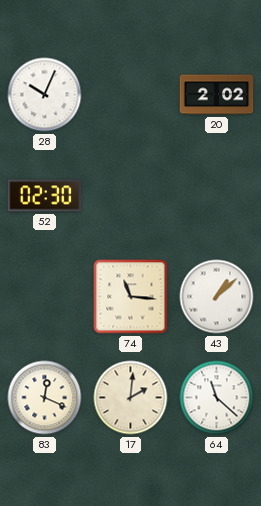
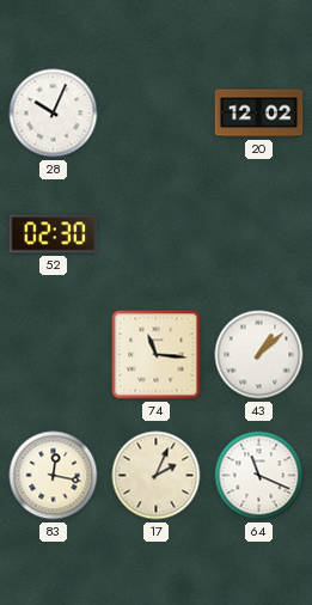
20: 2:02 -> 12:02 (259, 114)
83: 12:19 -> 12:17 (54, 476)
17: 2:01 -> 2:04 (157, 476)
64: 11:22 -> 11:19 (259, 476)
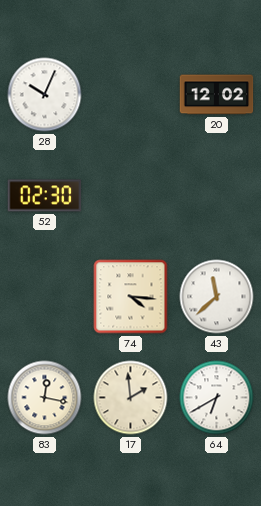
74: 11:16 -> 4:16 (131, 297)
43: 1:08 -> 11:38 (217, 297)
17: 2:04 -> 1:59 (131, 398)
64: 11:19 -> 6:40 (217, 398)
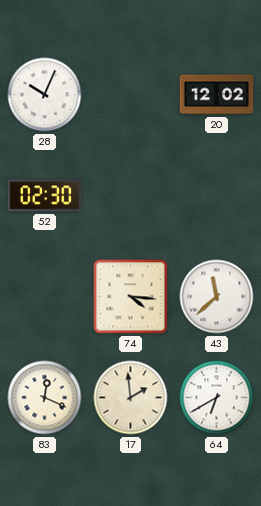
83: 12:17 -> 12:19 (45, 398)
